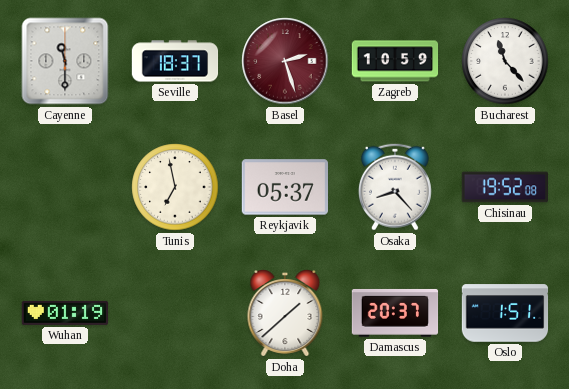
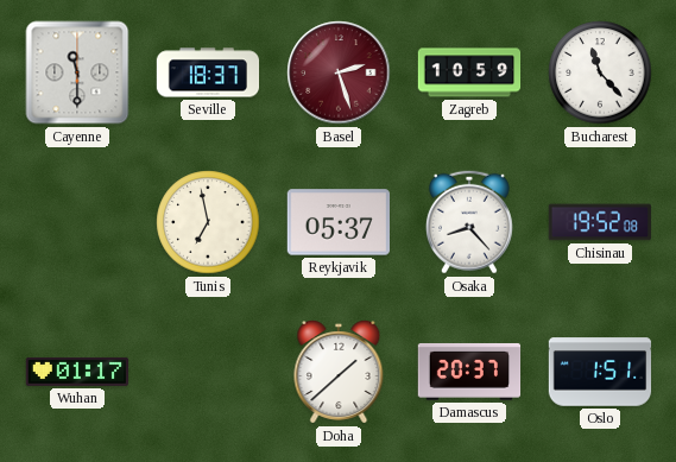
Wuhan: 01:19 -> 01:17 (77, 372)
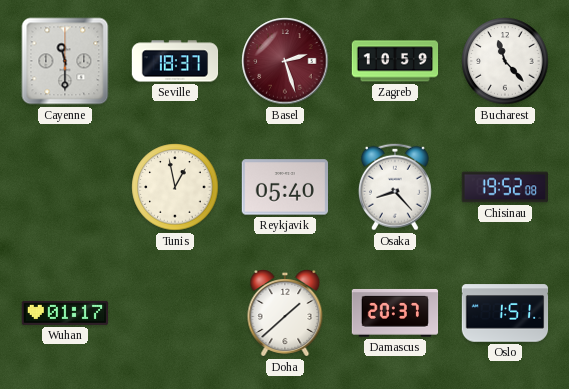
Tunis: 6:58 -> 12:58 (175, 187)
Reykjavik: 05:37 -> 05:40 (284, 187)
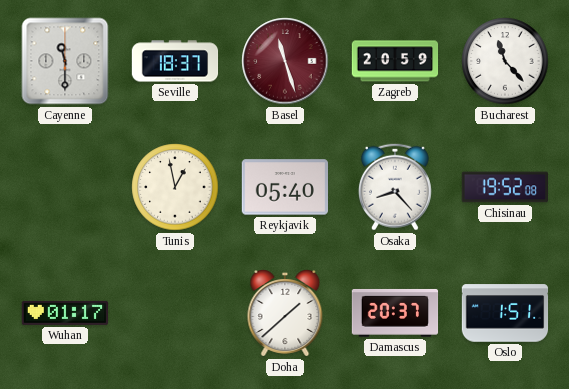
Basel: 2:27 -> 11:27 (285, 61)
Zagreb: 10:59 -> 20:59 (395, 61)
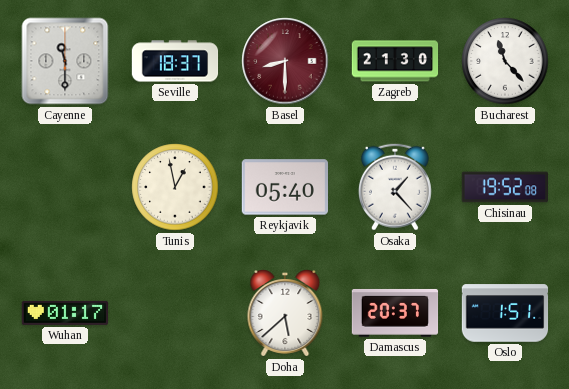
Basel: 11:27 -> 8:30 (285, 61)
Zagreb: 20:59 -> 21:30 (395, 61)
Osaka: 8:23 -> 1:23 (395, 187)
Doha: 1:38 -> 5:38 (285, 314)
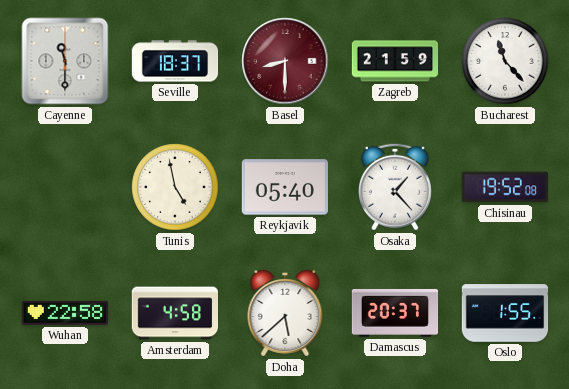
Zagreb: 21:30 -> 21:59 (395, 61)
Tunis: 12:58 -> 4:58 (175, 187)
Wuhan: 01:17 -> 22:58 (65, 313)
Amsterdam: none -> 4:58 (174, 313)
Oslo: 1:51 -> 1:55 (505, 313)
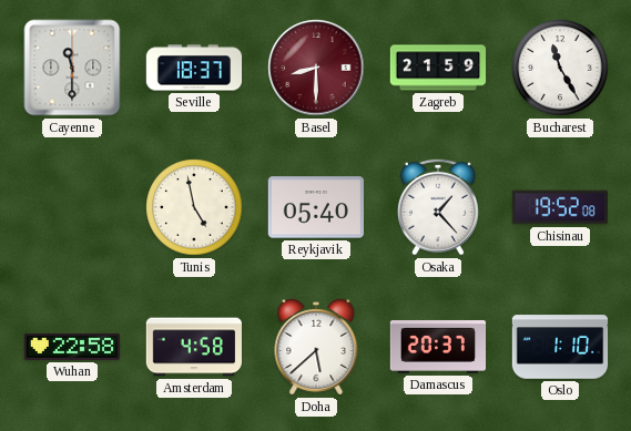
Bucharest: 11:23 -> 11:25 (560, 68)
Oslo: 1:55 -> 1:10 (560, 347)
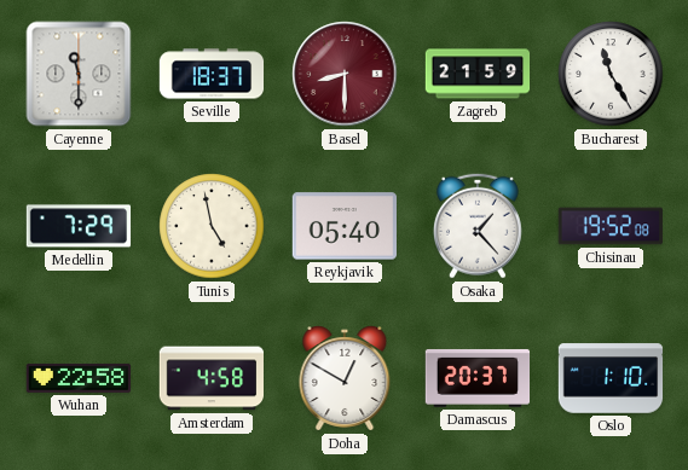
Medellin: none -> 7:29 (79, 226)
Doha: 5:38 -> 12:50 (345, 379)
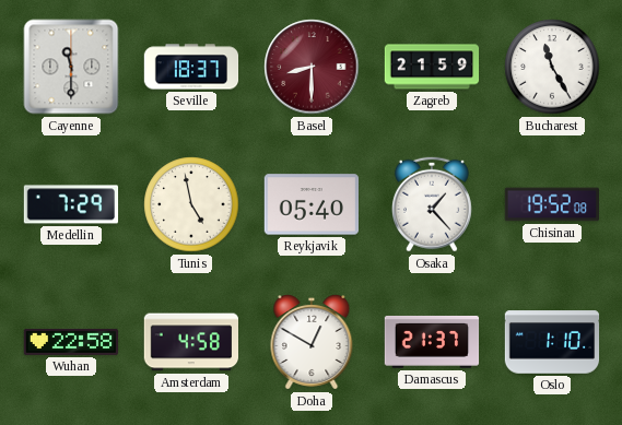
Damascus: 20:37 -> 21:37 (432, 342)
